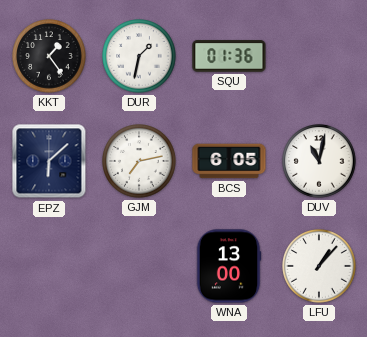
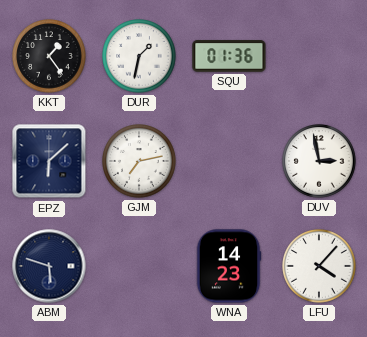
BCS: 6:05 -> none (229, 161)
DUV: 11:02 -> 2:58 (319, 161)
ABM: none -> 5:48 (49, 266)
WNA: 13:00 -> 14:23 (229, 266)
LFU: 1:07 -> 4:07 (319, 266)
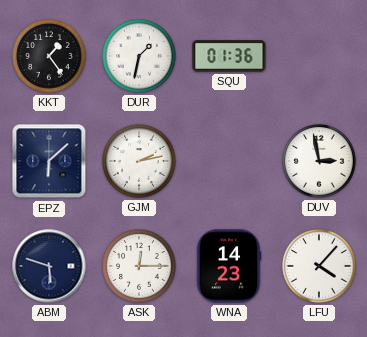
GJM: 7:13 -> 2:13 (139, 161)
ASK: none -> 12:15 (139, 266)
